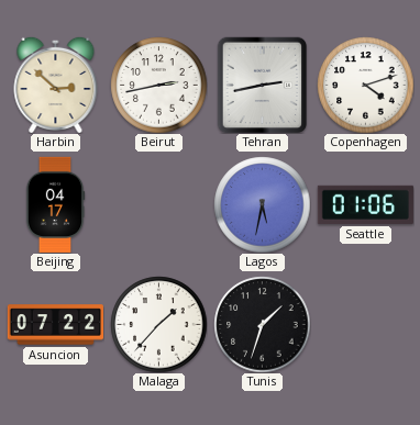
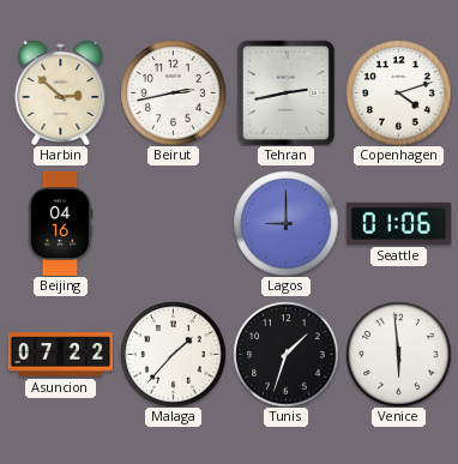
Beijing: 04:17 -> 04:16 (60, 223)
Lagos: 5:32 -> 9:00 (285, 223)
Venice: none -> 5:59 (398, 354)
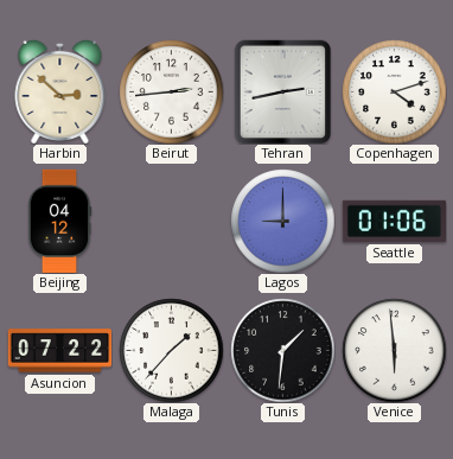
Beirut: 2:43 -> 2:44 (171, 91)
Beijing: 04:16 -> 04:12 (59, 221)
Tunis: 1:33 -> 1:31 (282, 350)
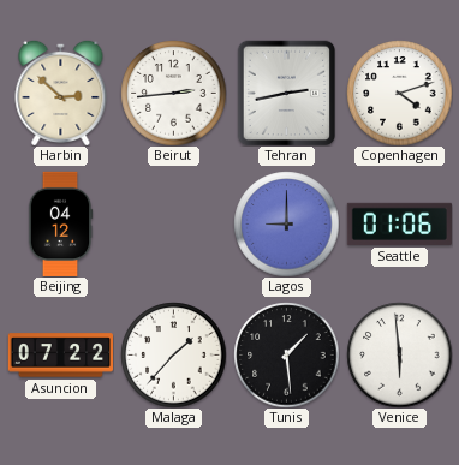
Tunis: 1:31 -> 1:29 (286, 354)
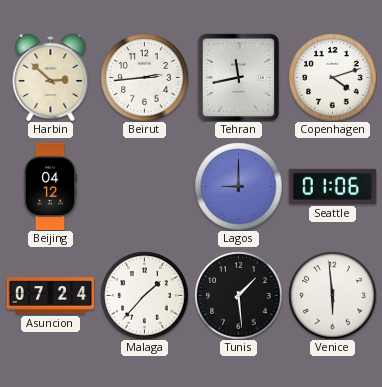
Tehran: 2:43 -> 11:43 (239, 77)
Asuncion: 07:22 -> 07:24 (50, 296)
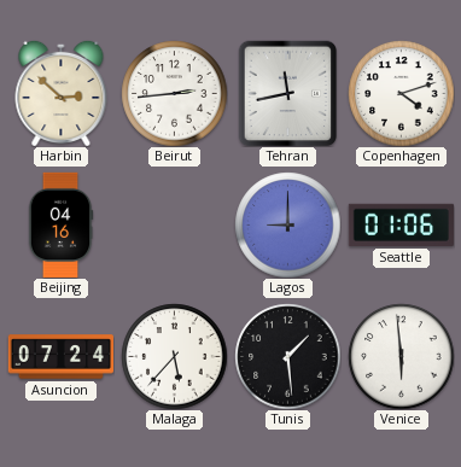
Beijing: 04:12 -> 04:16 (60, 224)
Malaga: 1:37 -> 5:37 (174, 356)
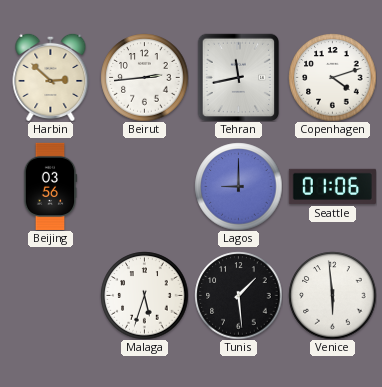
Beijing: 04:16 -> 03:56 (50, 186)
Asuncion: 07:24 -> none (60, 357)
Malaga: 5:37 -> 5:33 (144, 295)
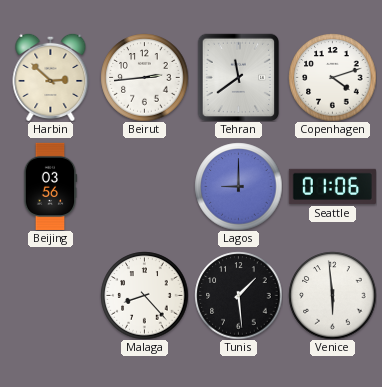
Tehran: 11:43 -> 11:39 (239, 77)
Malaga: 5:33 -> 8:23 (144, 295)
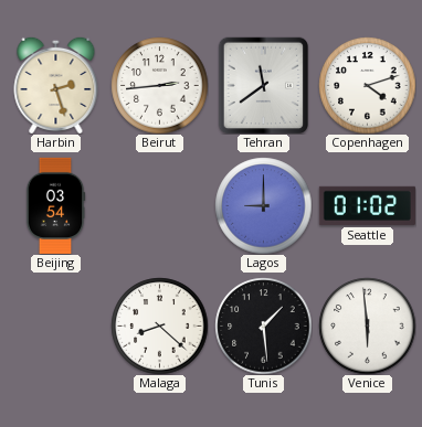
Harbin: 2:52 -> 2:27 (56, 85)
Beijing: 03:56 -> 03:54 (55, 205)
Seattle: 01:06 -> 01:02 (367, 205)
Malaga: 8:23 -> 8:22 (159, 325)
